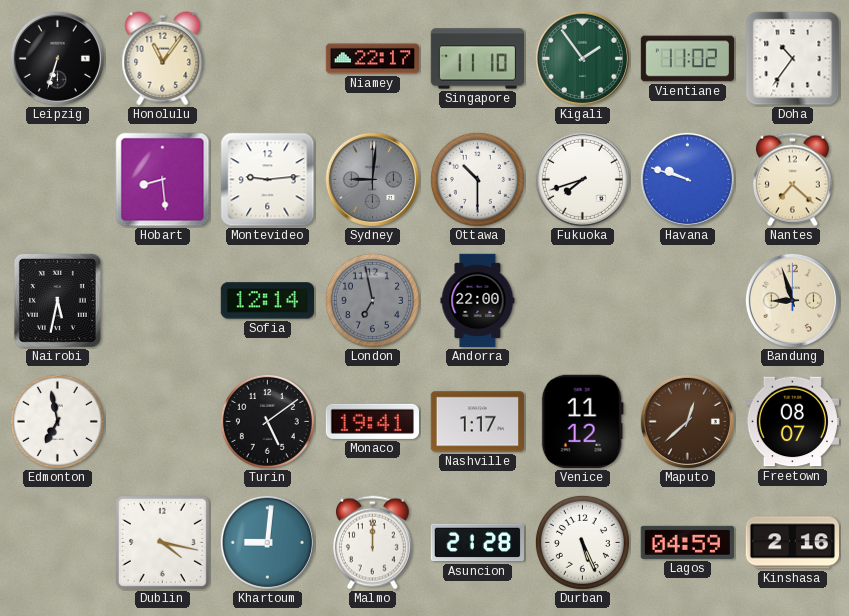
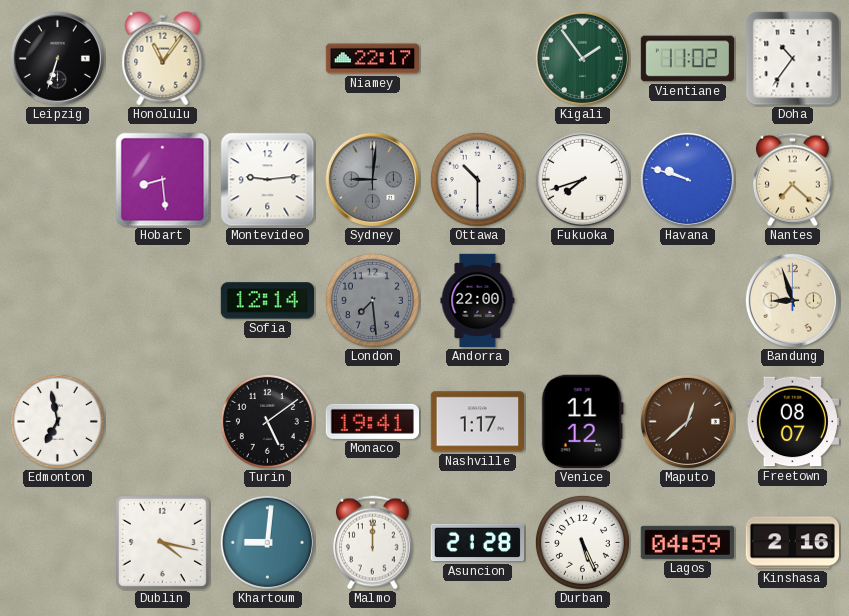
Singapore: 11:10 -> none (477, 59)
Nairobi: 5:32 -> none (57, 300)
London: 6:58 -> 7:29 (372, 300)
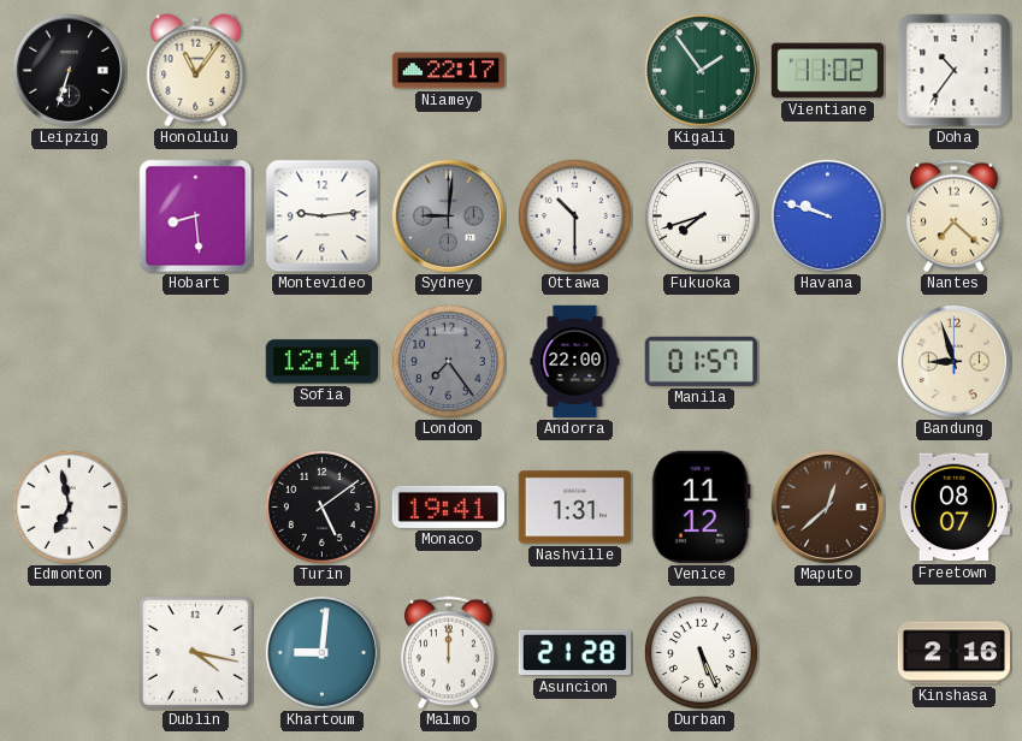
London: 7:29 -> 7:24 (448, 361)
Manila: none -> 01:57 (701, 361)
Nashville: 1:17 -> 1:31 (574, 508)
Lagos: 04:59 -> none (687, 542)
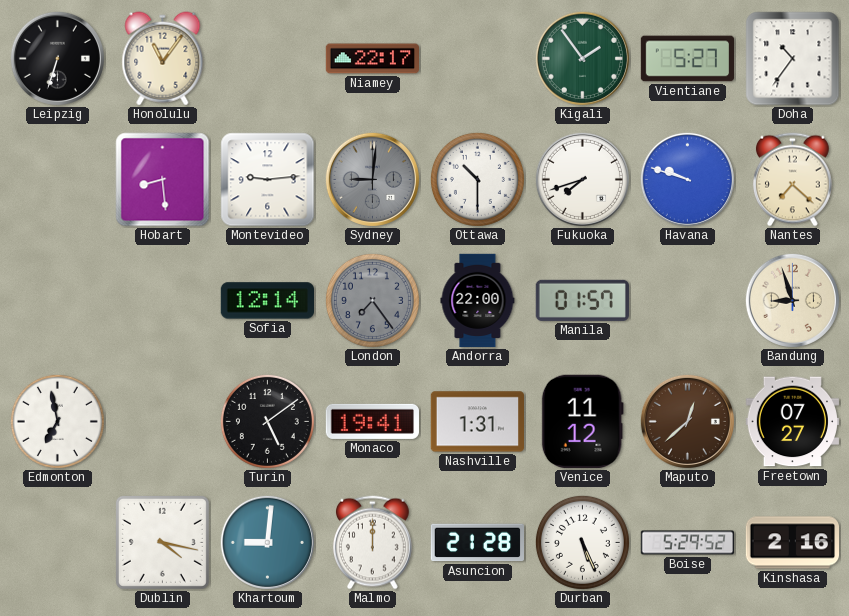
Vientiane: 11:02 -> 5:27 (687, 59)
Freetown: 08:07 -> 07:27 (792, 422)
Boise: none -> 5:29 (688, 543)
